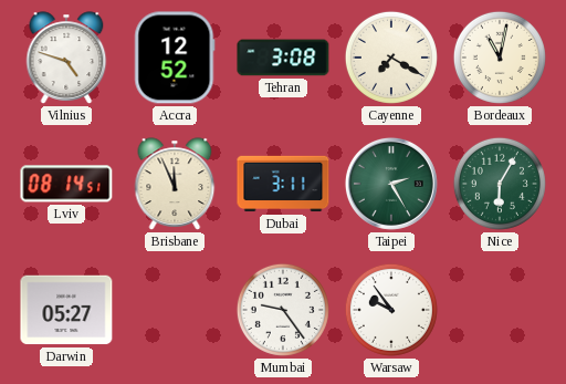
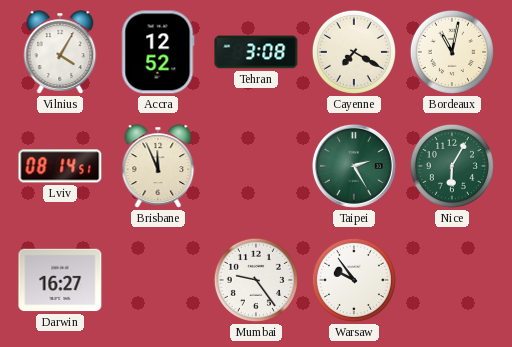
Vilnius: 4:48 -> 4:05 (60, 52)
Dubai: 3:11 -> none (283, 184)
Darwin: 05:27 -> 16:27 (60, 280)
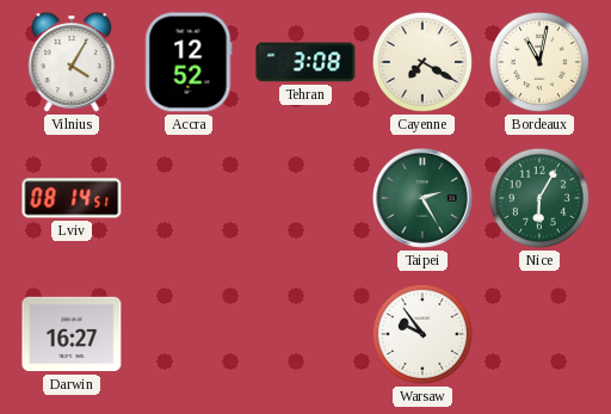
Brisbane: 11:56 -> none (158, 166)
Mumbai: 9:24 -> none (256, 280)
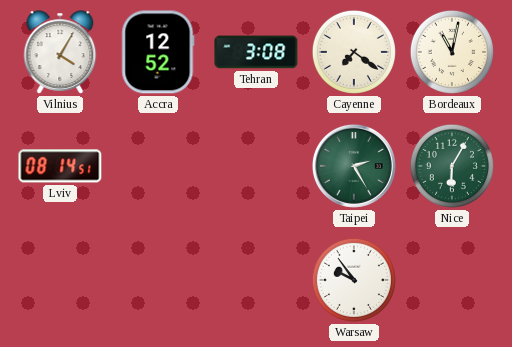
Cayenne: 7:20 -> 7:21 (354, 52)
Darwin: 16:27 -> none (72, 334)
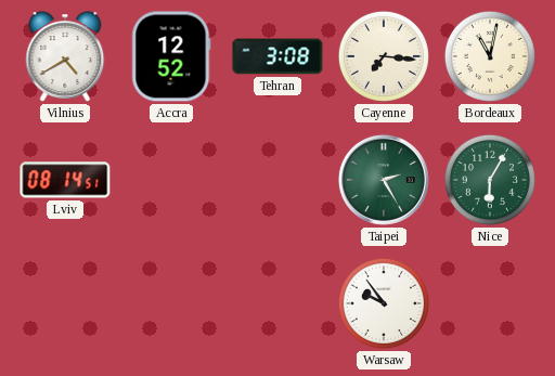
Vilnius: 4:05 -> 4:40 (65, 56)
Cayenne: 7:21 -> 7:16 (384, 56)
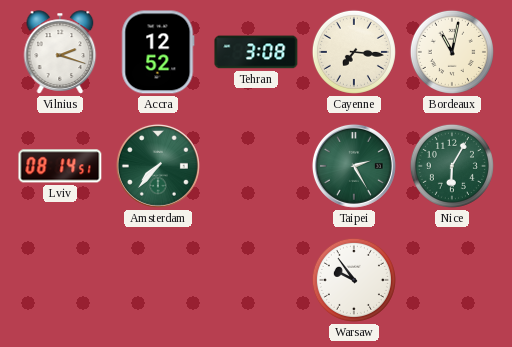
Vilnius: 4:40 -> 2:18 (60, 52)
Amsterdam: none -> 7:37 (158, 166)
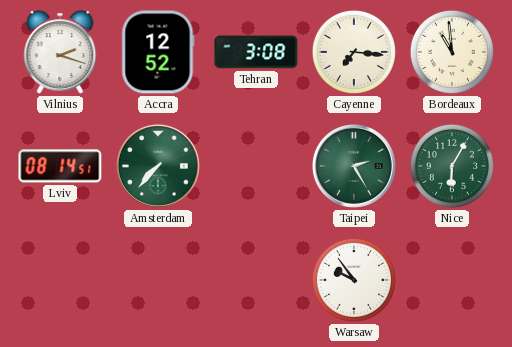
Bordeaux: 11:02 -> 10:59 (452, 52)
